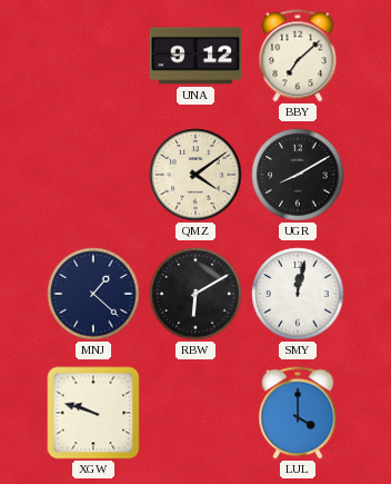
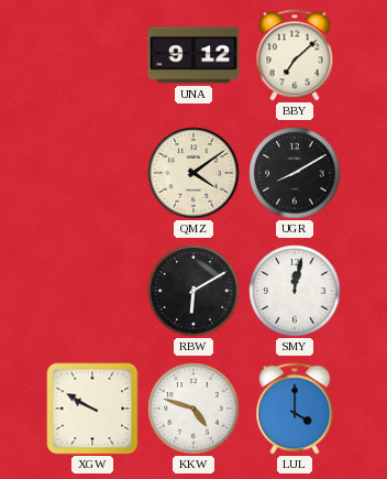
MNJ: 1:22 -> none (93, 294)
XGW: 9:48 -> 9:50 (92, 409)
KKW: none -> 4:48 (193, 409)
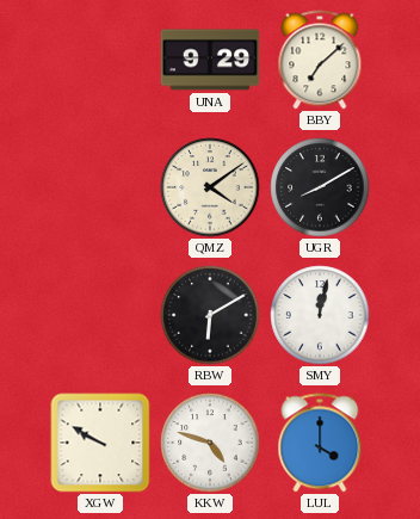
UNA: 9:12 -> 9:29 (210, 60)
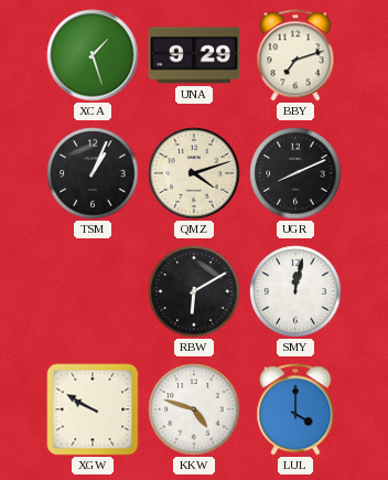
XCA: none -> 1:27 (93, 55)
BBY: 7:08 -> 7:12 (295, 55)
TSM: none -> 1:04 (93, 173)
QMZ: 4:09 -> 4:12 (194, 173)
UGR: 8:10 -> 8:11 (295, 173)
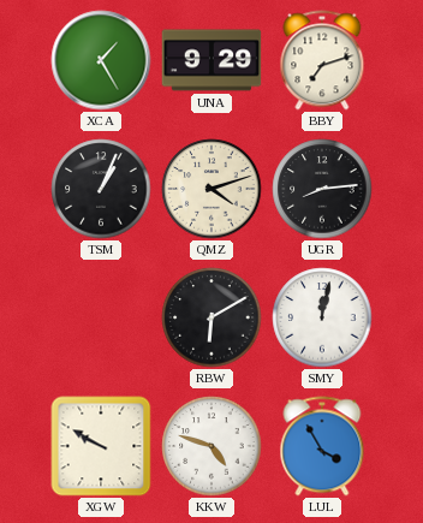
XCA: 1:27 -> 1:25 (101, 60)
UGR: 8:11 -> 8:14 (322, 189)
LUL: 4:00 -> 3:55 (322, 446)
